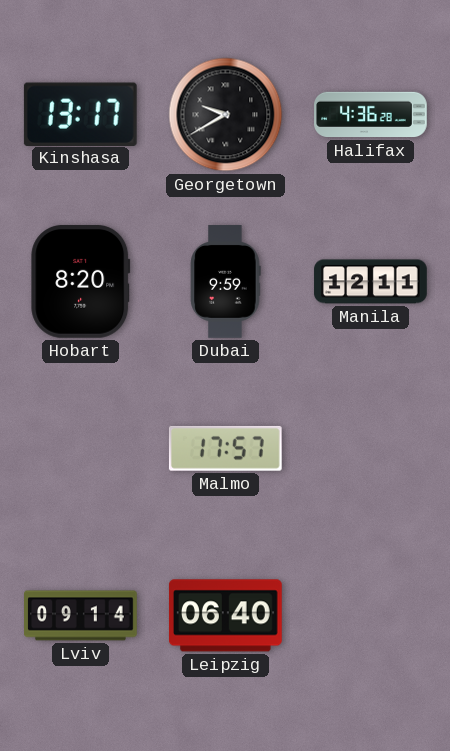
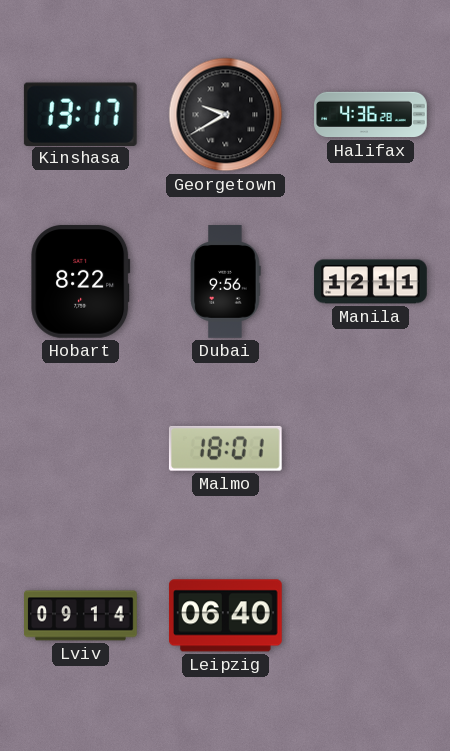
Hobart: 8:20 -> 8:22 (81, 281)
Dubai: 9:59 -> 9:56 (225, 282)
Malmo: 17:57 -> 18:01 (225, 448)
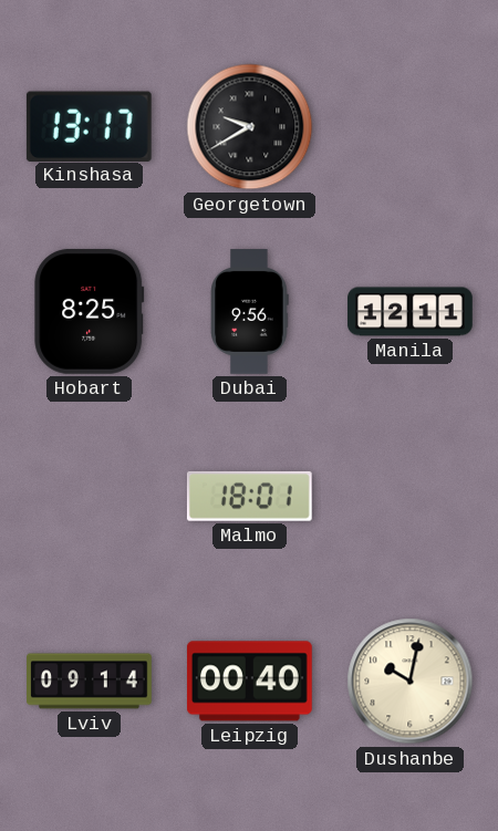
Halifax: 4:36 -> none (371, 115)
Hobart: 8:22 -> 8:25 (90, 311)
Leipzig: 06:40 -> 00:40 (250, 682)
Dushanbe: none -> 10:02 (411, 682)
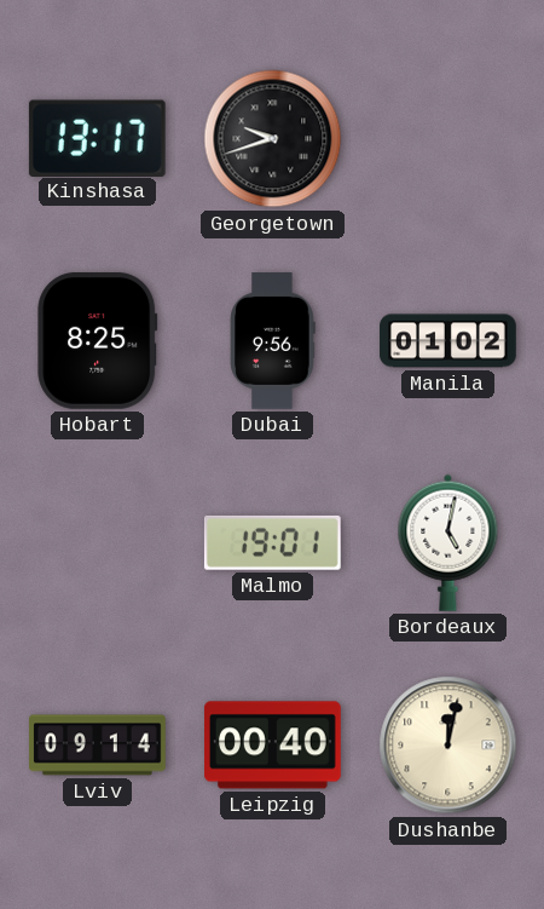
Georgetown: 9:40 -> 9:42 (273, 139)
Manila: 12:11 -> 01:02 (448, 341)
Malmo: 18:01 -> 19:01 (272, 542)
Bordeaux: none -> 5:02 (448, 542)
Dushanbe: 10:02 -> 12:02 (448, 746)
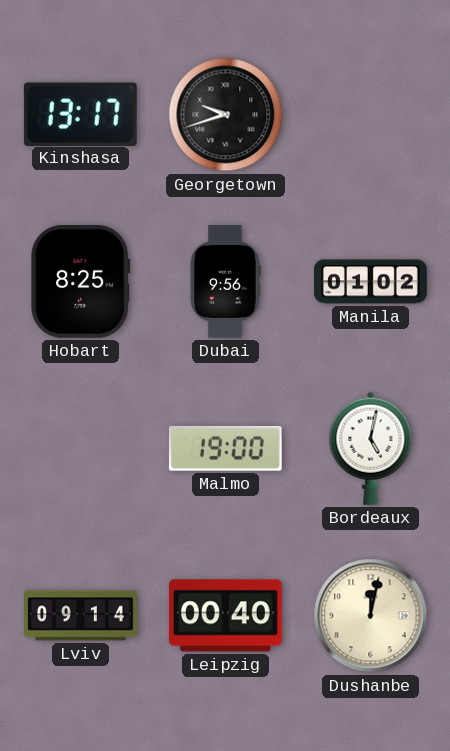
Malmo: 19:01 -> 19:00 (225, 448)
